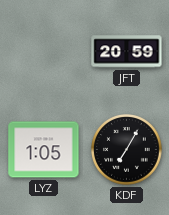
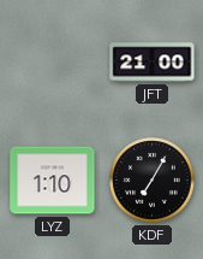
JFT: 20:59 -> 21:00 (153, 63)
LYZ: 1:05 -> 1:10 (53, 181)
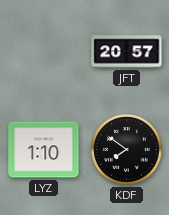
JFT: 21:00 -> 20:57 (127, 52)
KDF: 7:05 -> 7:51 (127, 150)
